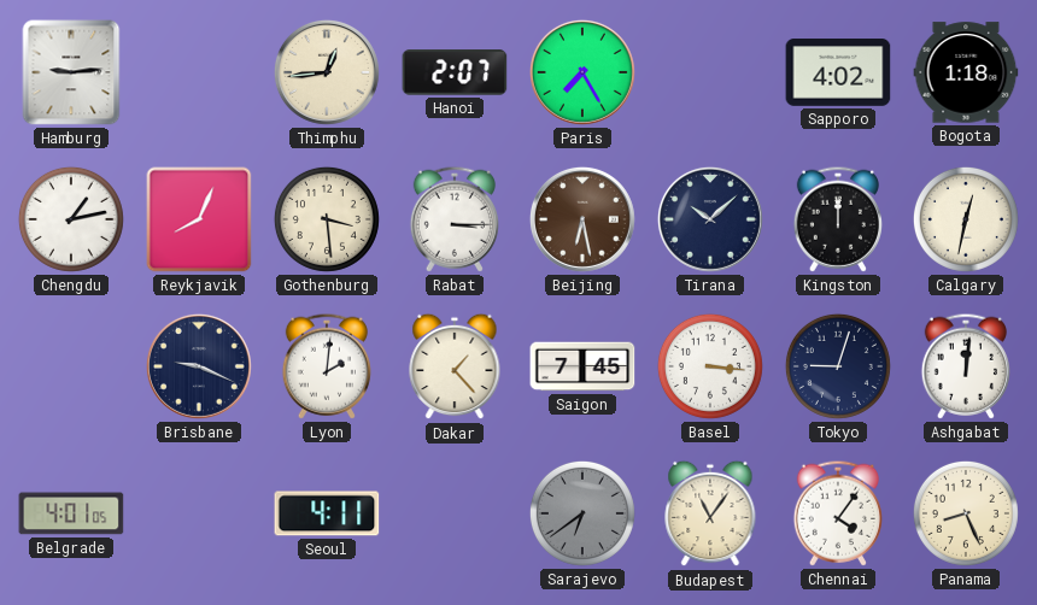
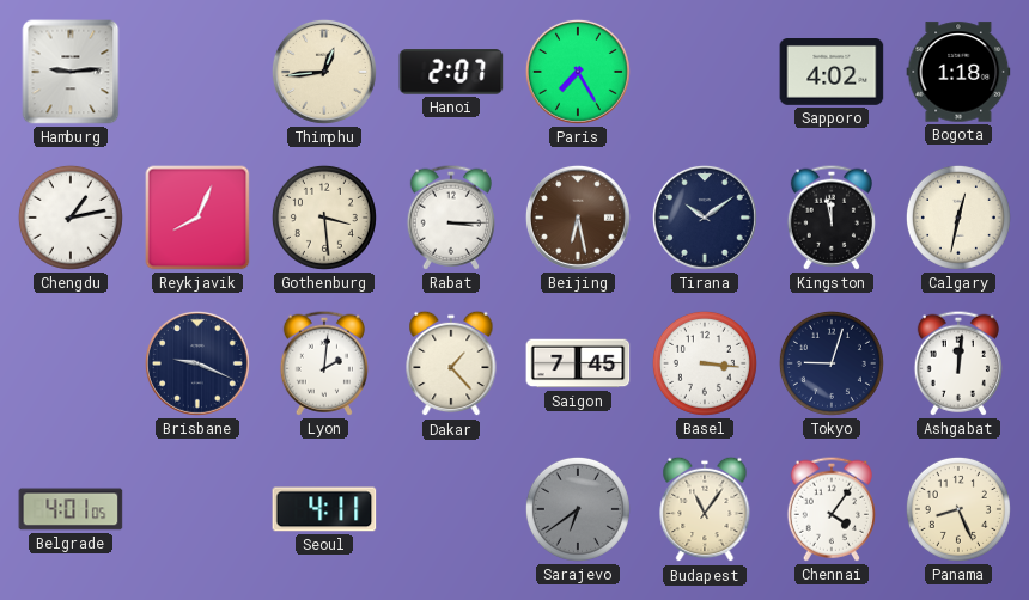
Tirana: 10:08 -> 10:09 (705, 218)
Kingston: 12:00 -> 11:58 (832, 218)
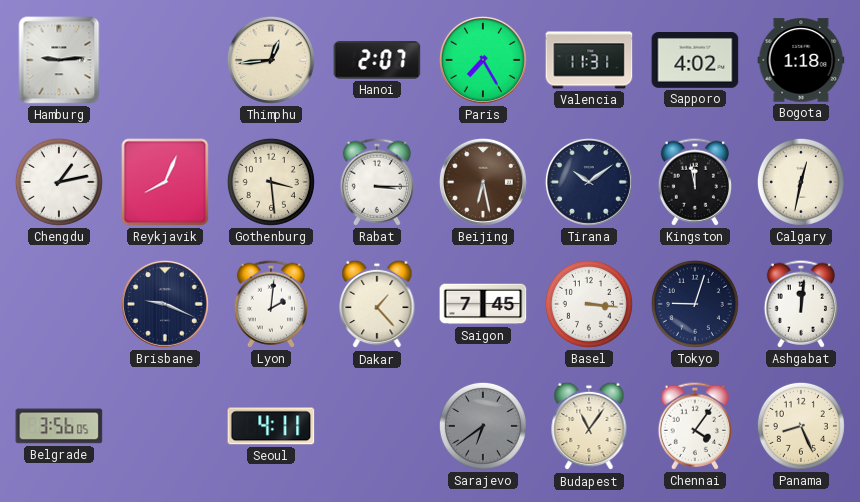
Valencia: none -> 11:31 (589, 60)
Belgrade: 4:01 -> 3:56 (59, 426)
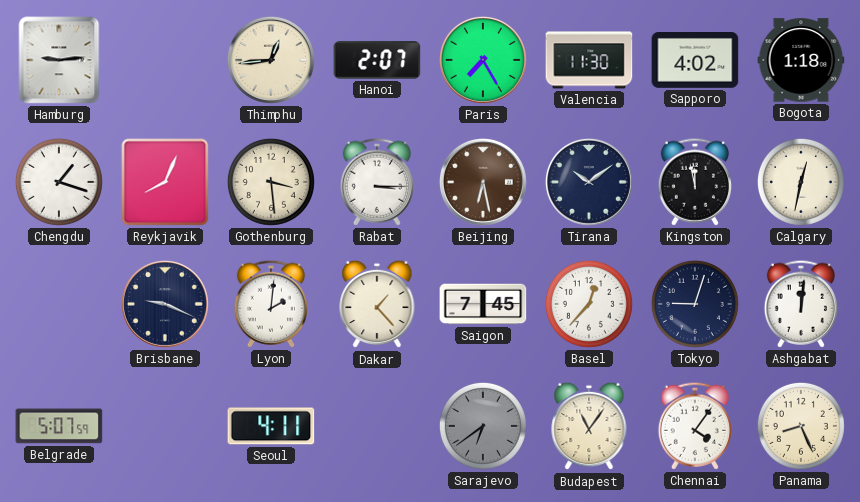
Valencia: 11:31 -> 11:30 (589, 60)
Chengdu: 1:13 -> 1:18 (59, 182)
Basel: 3:16 -> 12:37 (589, 304)
Belgrade: 3:56 -> 5:07 (59, 426)
